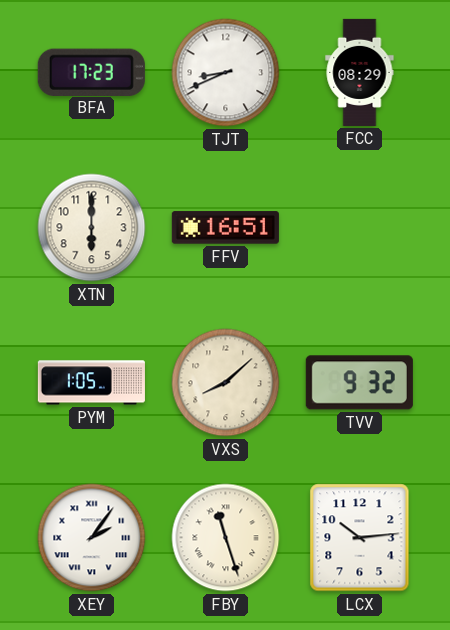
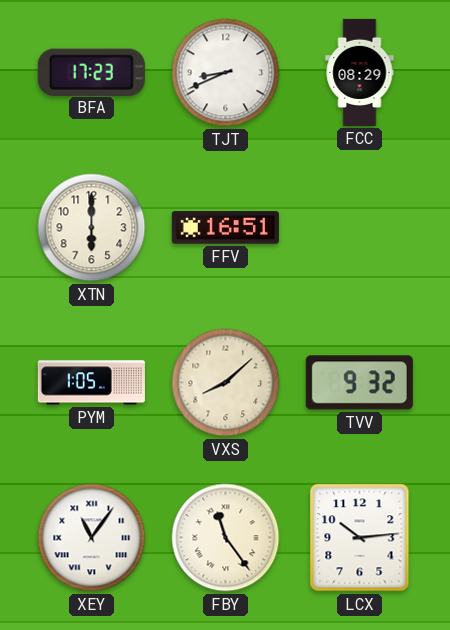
XEY: 2:06 -> 11:06 (92, 538)
FBY: 11:27 -> 11:24 (226, 538)
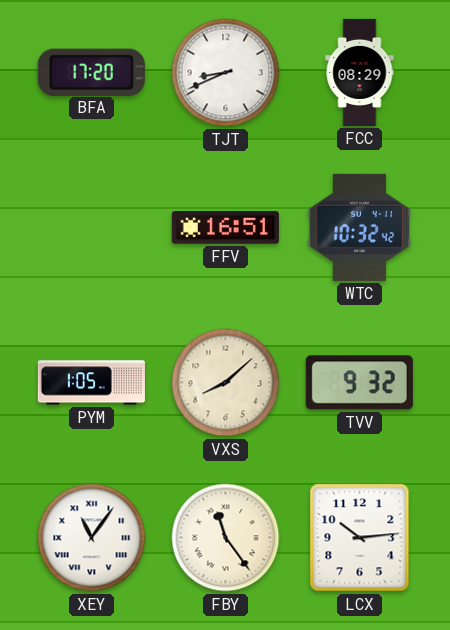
BFA: 17:23 -> 17:20 (91, 72)
XTN: 6:00 -> none (92, 228)
WTC: none -> 10:32 (360, 227)
